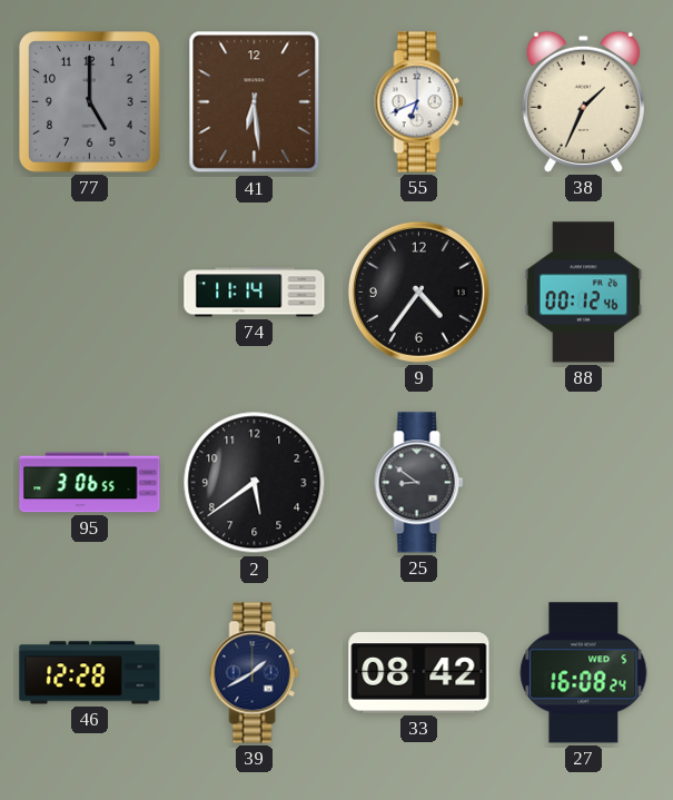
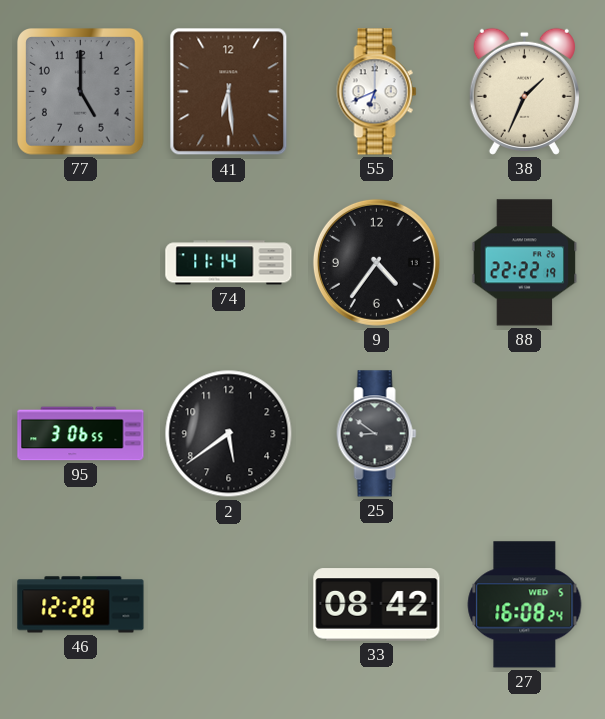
88: 00:12 -> 22:22 (525, 263)
39: 1:40 -> none (255, 673)
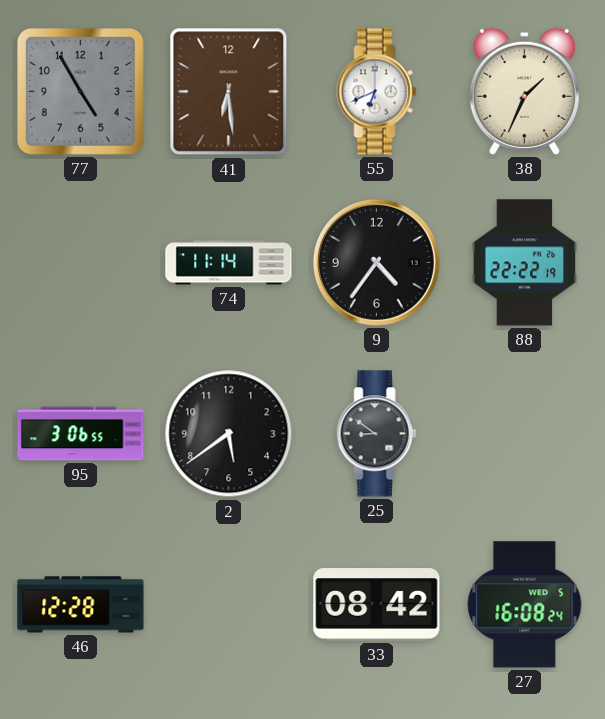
77: 5:00 -> 4:55 (81, 92)
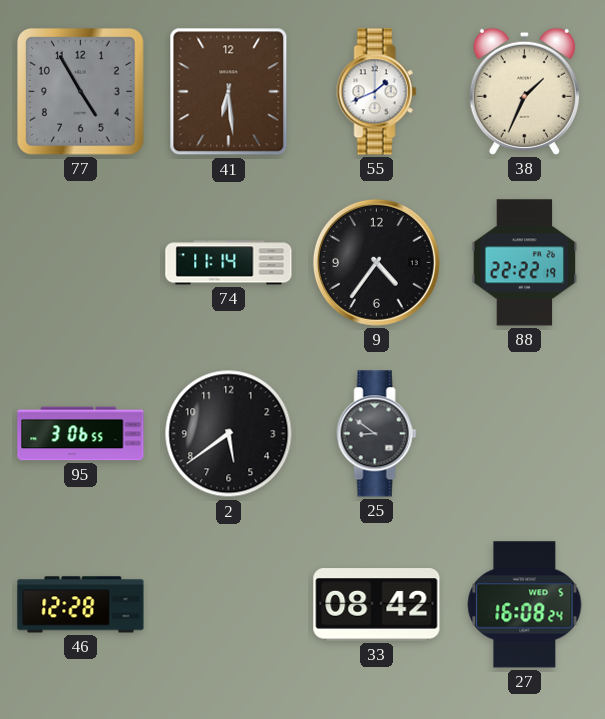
55: 6:41 -> 1:41 (377, 92)
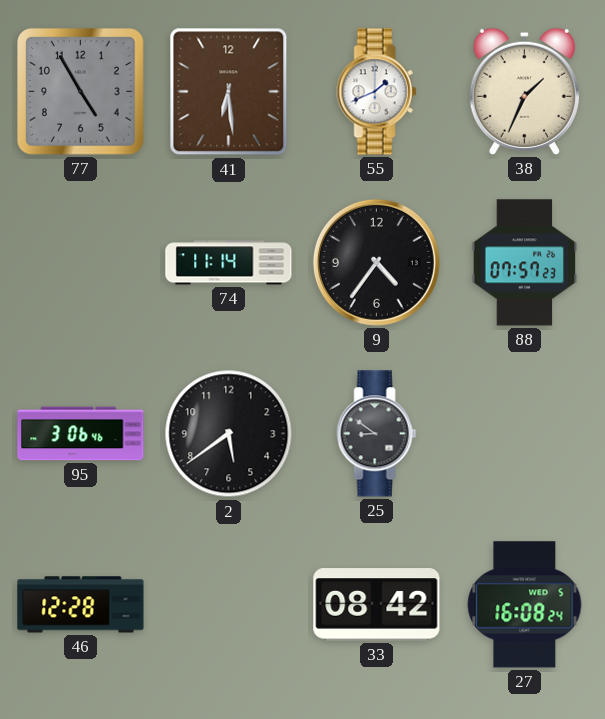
88: 22:22 -> 07:57 (525, 263)
95: 3:06:55 -> 3:06:46 (81, 434)
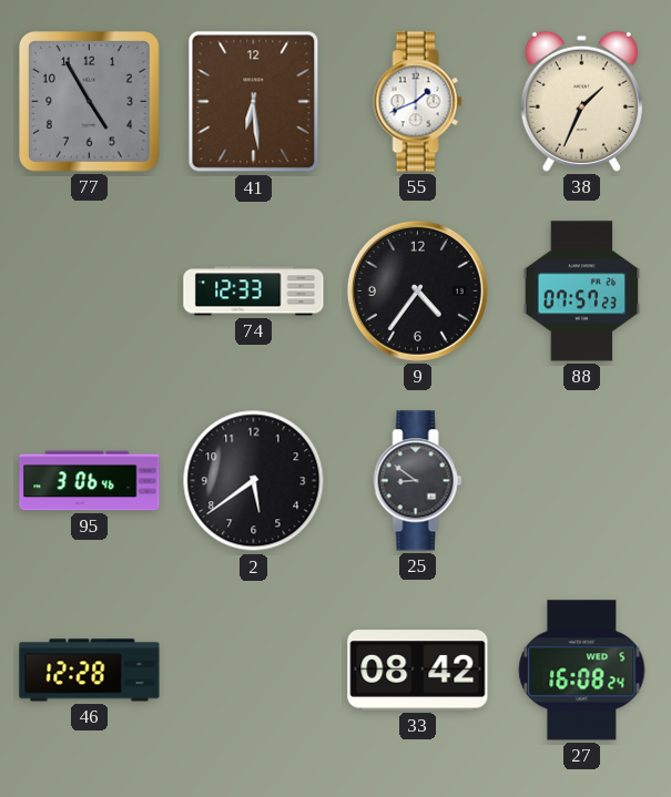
74: 11:14 -> 12:33 (254, 292)
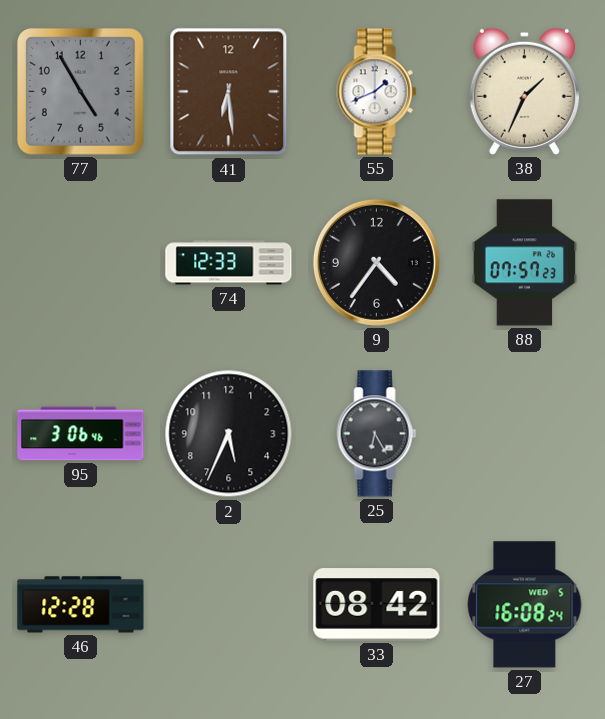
2: 5:39 -> 5:34 (229, 434)
25: 8:51 -> 6:25 (377, 434)
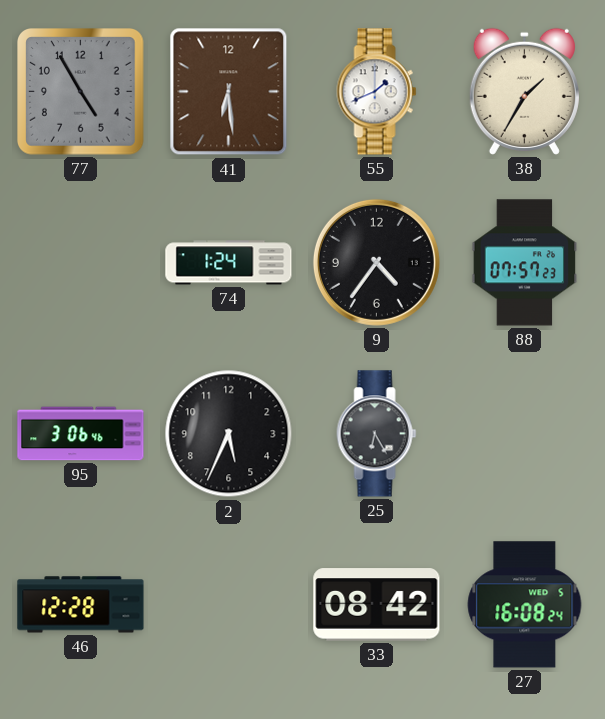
38: 1:34 -> 1:35 (524, 91)
74: 12:33 -> 1:24 (229, 263)
